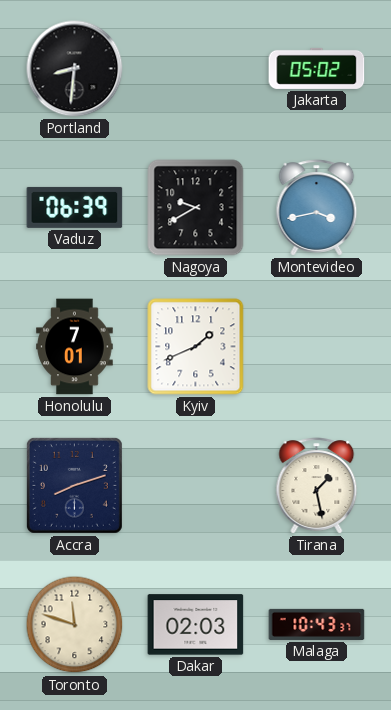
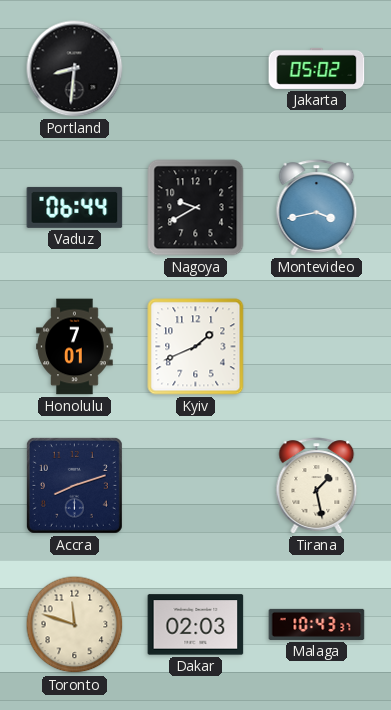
Vaduz: 06:39 -> 06:44 (75, 207)
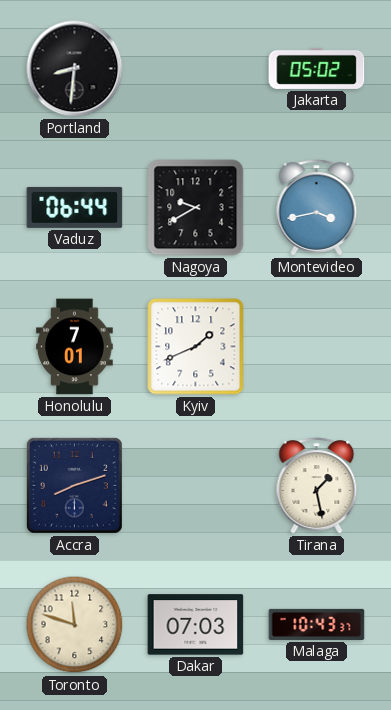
Dakar: 02:03 -> 07:03 (196, 625)
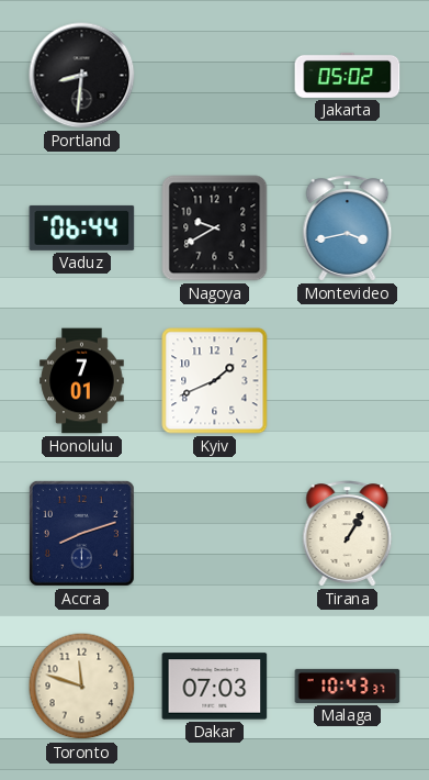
Tirana: 1:28 -> 1:05 (348, 534)
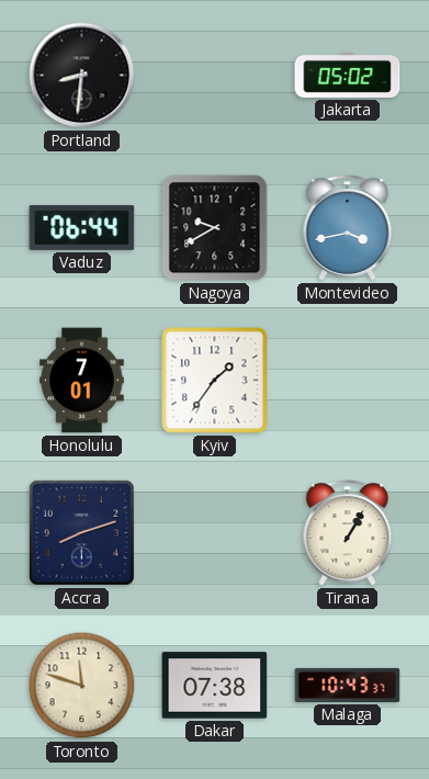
Kyiv: 1:41 -> 1:36 (215, 381)
Dakar: 07:03 -> 07:38 (215, 686)
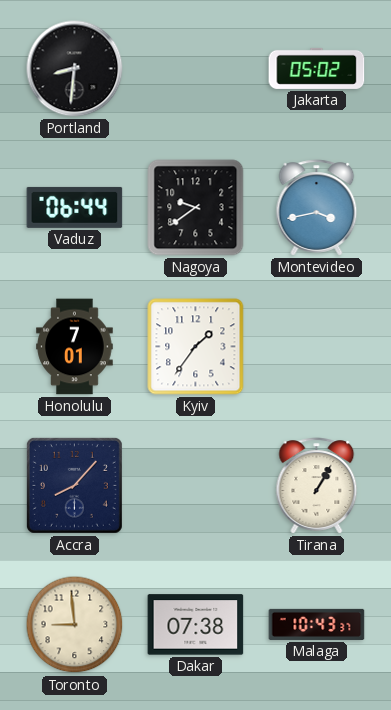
Nagoya: 9:40 -> 9:39 (196, 208)
Accra: 8:12 -> 8:07 (74, 485)
Toronto: 11:48 -> 8:59 (75, 625)
